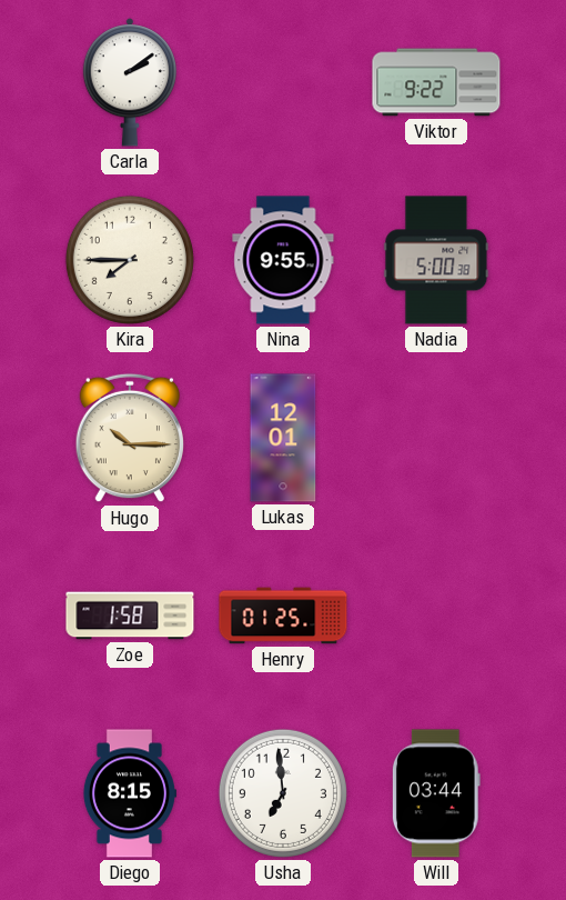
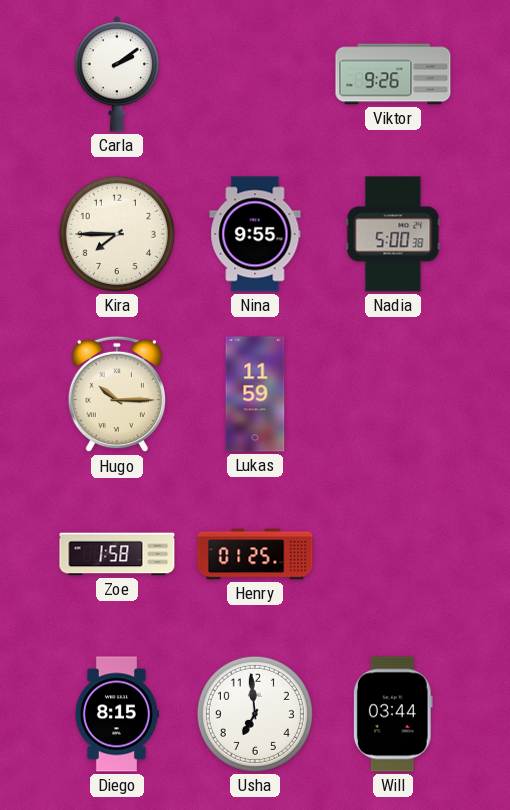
Viktor: 9:22 -> 9:26 (393, 74)
Lukas: 12:01 -> 11:59 (255, 394)
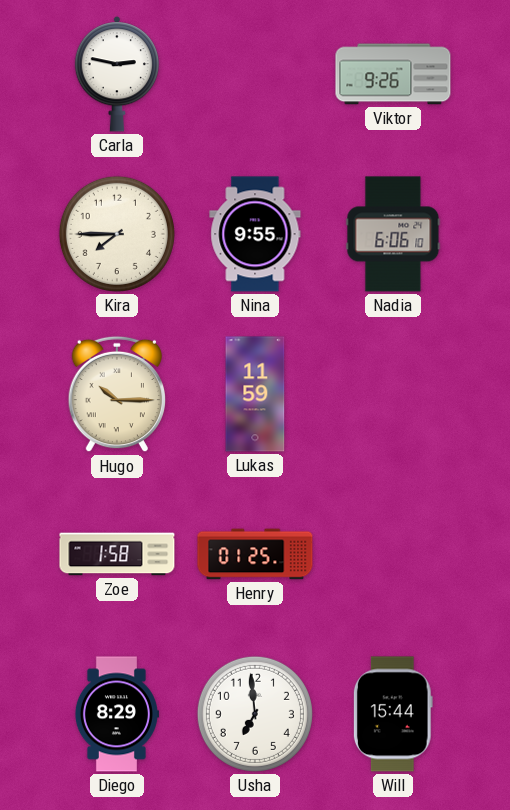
Carla: 2:09 -> 2:47 (116, 74)
Nadia: 5:00 -> 6:06 (393, 234)
Diego: 8:15 -> 8:29 (116, 714)
Will: 03:44 -> 15:44 (393, 714)
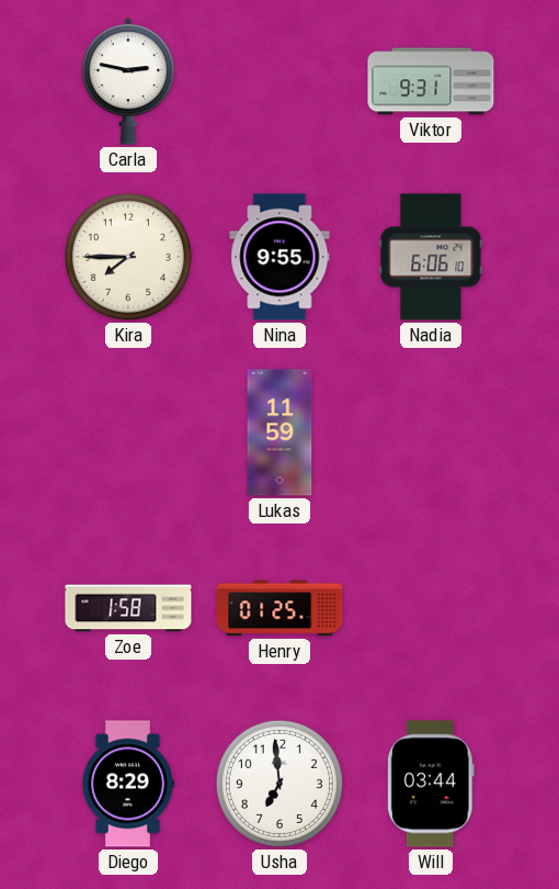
Viktor: 9:26 -> 9:31 (431, 81)
Hugo: 10:15 -> none (116, 394)
Will: 15:44 -> 03:44 (431, 784)
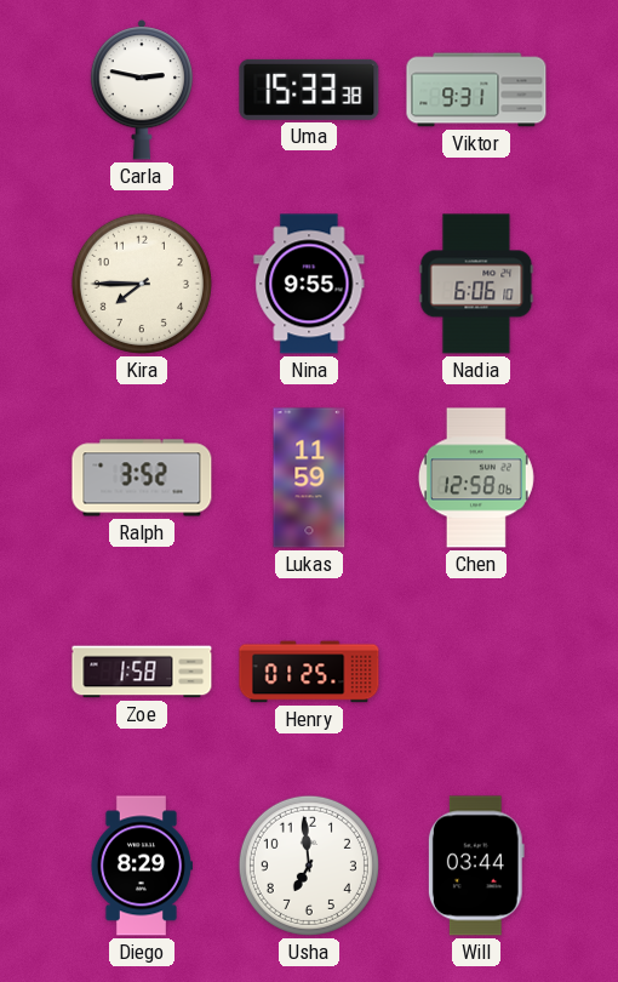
Uma: none -> 15:33 (309, 90)
Ralph: none -> 3:52 (142, 478)
Chen: none -> 12:58 (476, 478)
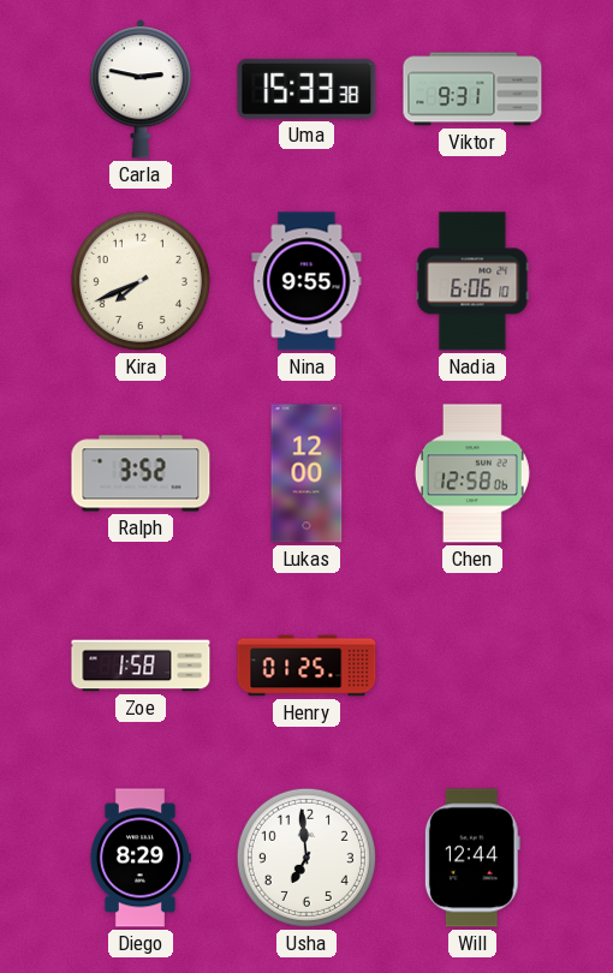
Kira: 7:45 -> 7:41 (141, 281)
Lukas: 11:59 -> 12:00 (306, 473)
Will: 03:44 -> 12:44 (472, 858)
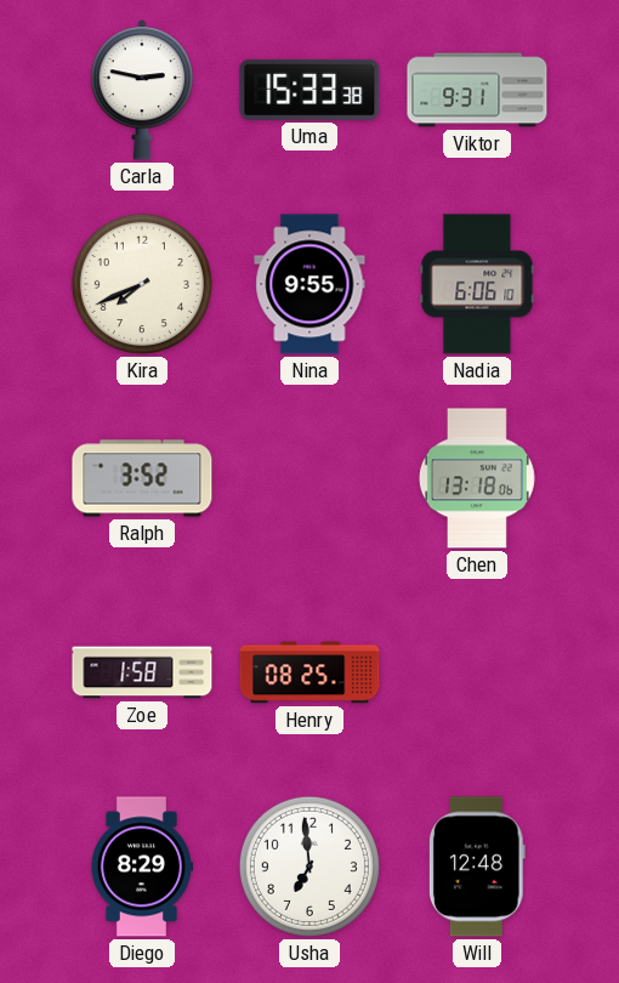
Lukas: 12:00 -> none (306, 473)
Chen: 12:58 -> 13:18 (477, 478)
Henry: 01:25 -> 08:25 (309, 672)
Will: 12:44 -> 12:48 (477, 866)
